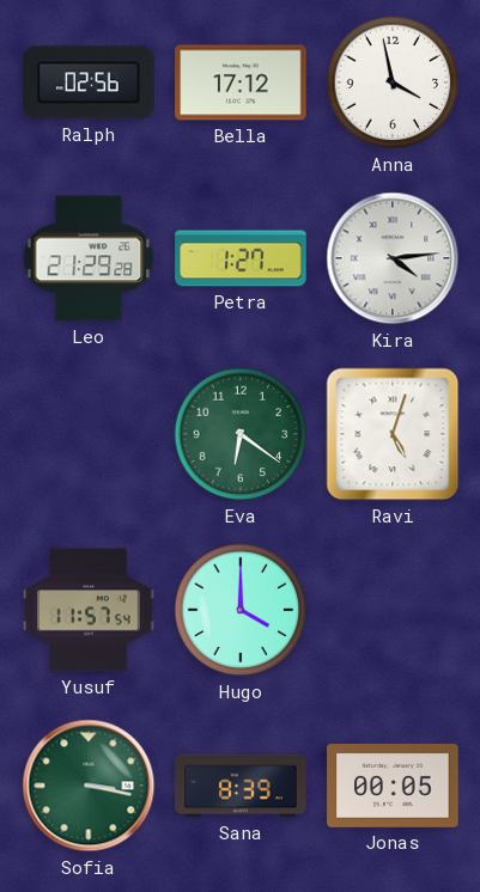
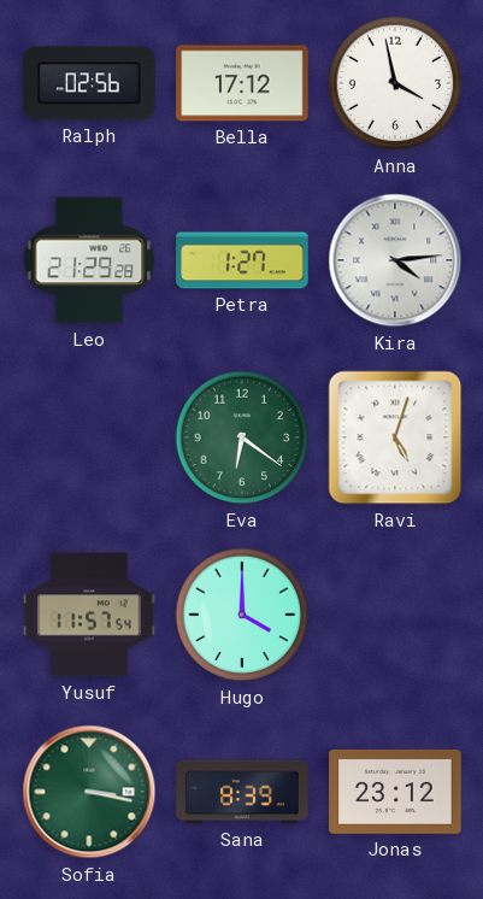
Jonas: 00:05 -> 23:12 (395, 793)
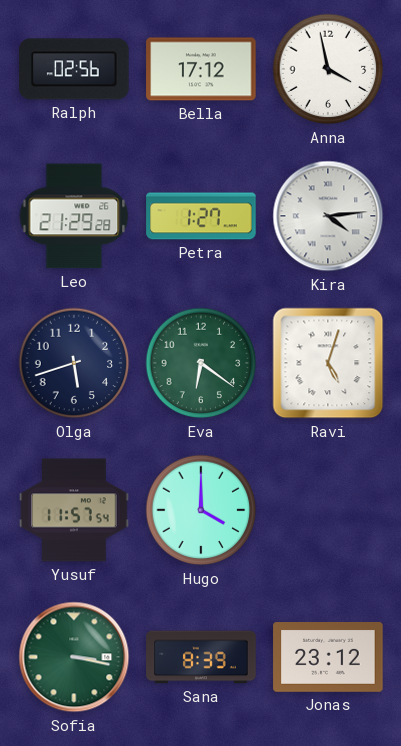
Olga: none -> 5:42 (74, 363)
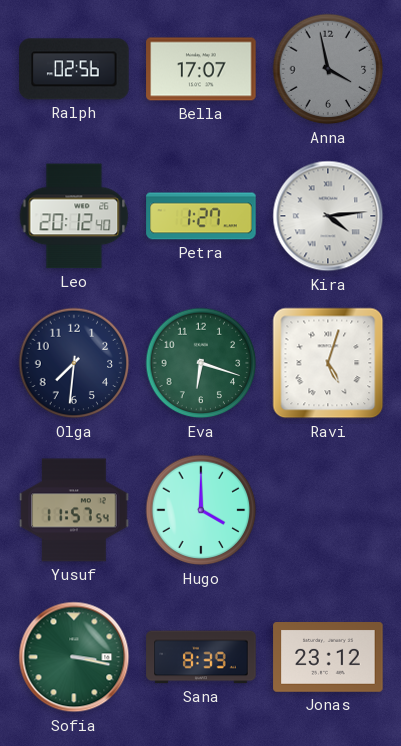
Bella: 17:12 -> 17:07 (201, 69)
Anna dial: white -> grey (328, 69)
Leo: 21:29 -> 20:12 (74, 216)
Olga: 5:42 -> 7:31 (74, 363)
Eva: 6:21 -> 6:18 (201, 363)
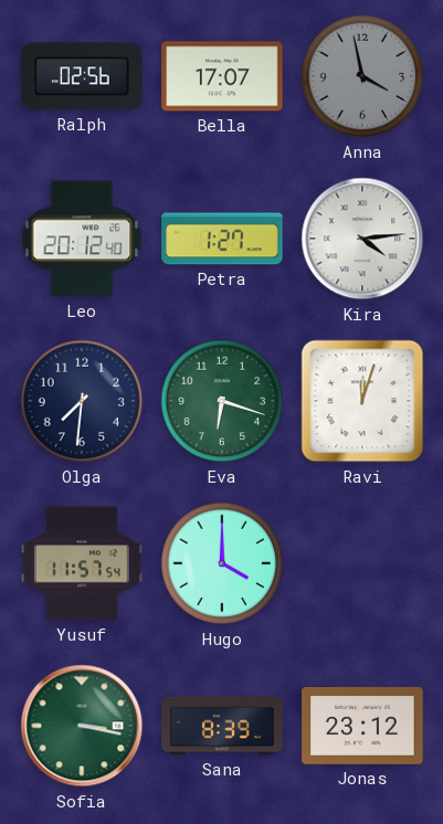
Ravi: 5:03 -> 12:03 (362, 401)
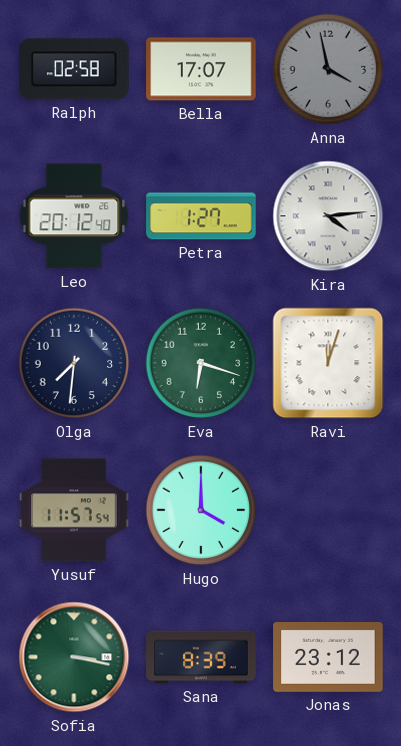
Ralph: 02:56 -> 02:58 (74, 69)
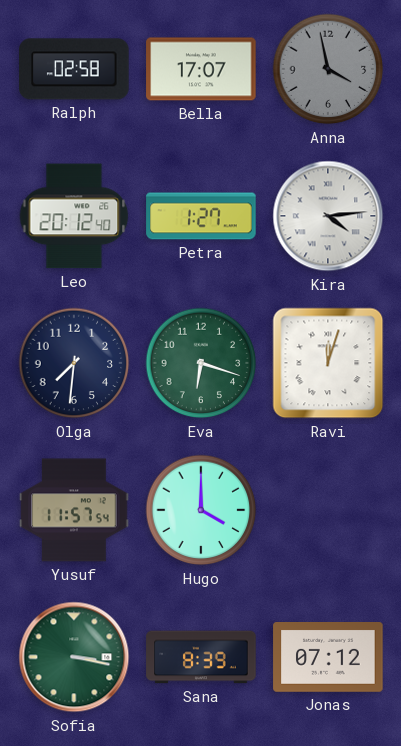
Jonas: 23:12 -> 07:12 (328, 658)
